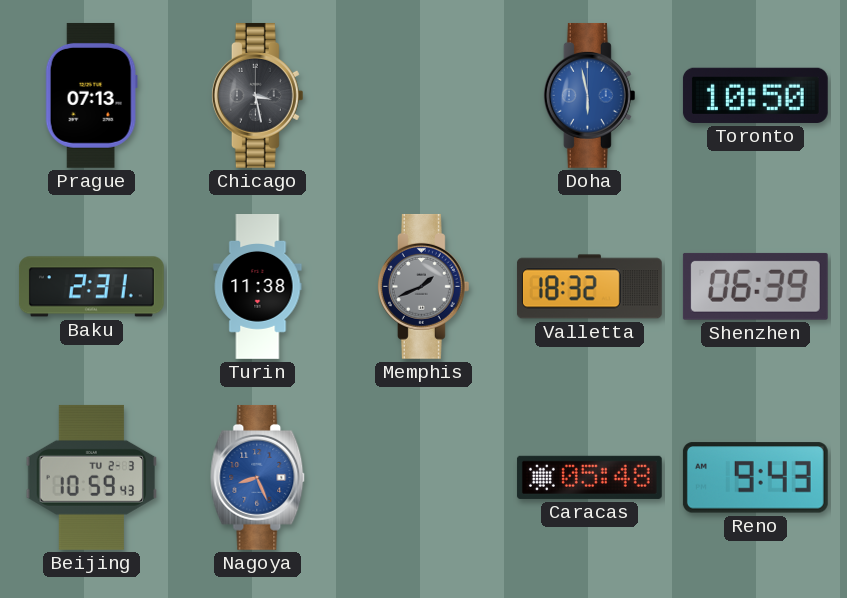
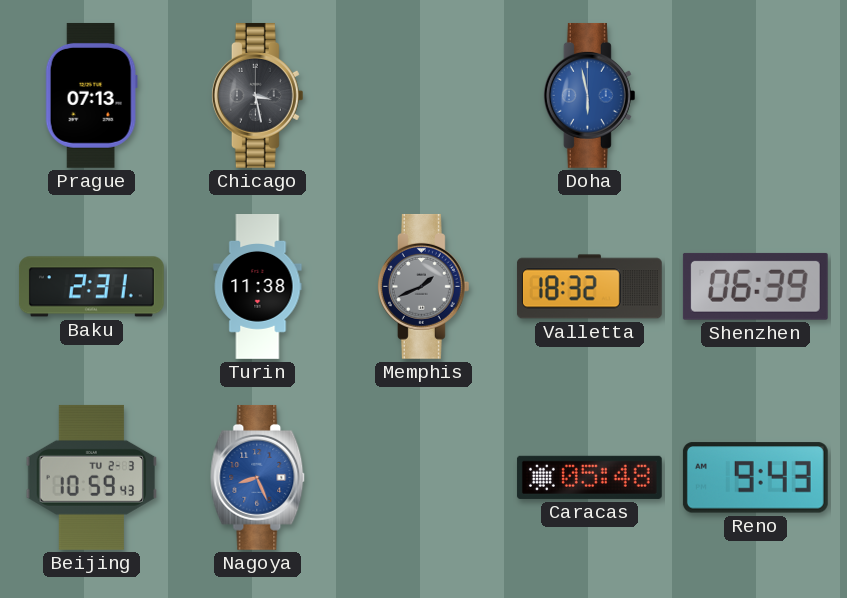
Toronto: 10:50 -> none (755, 95)
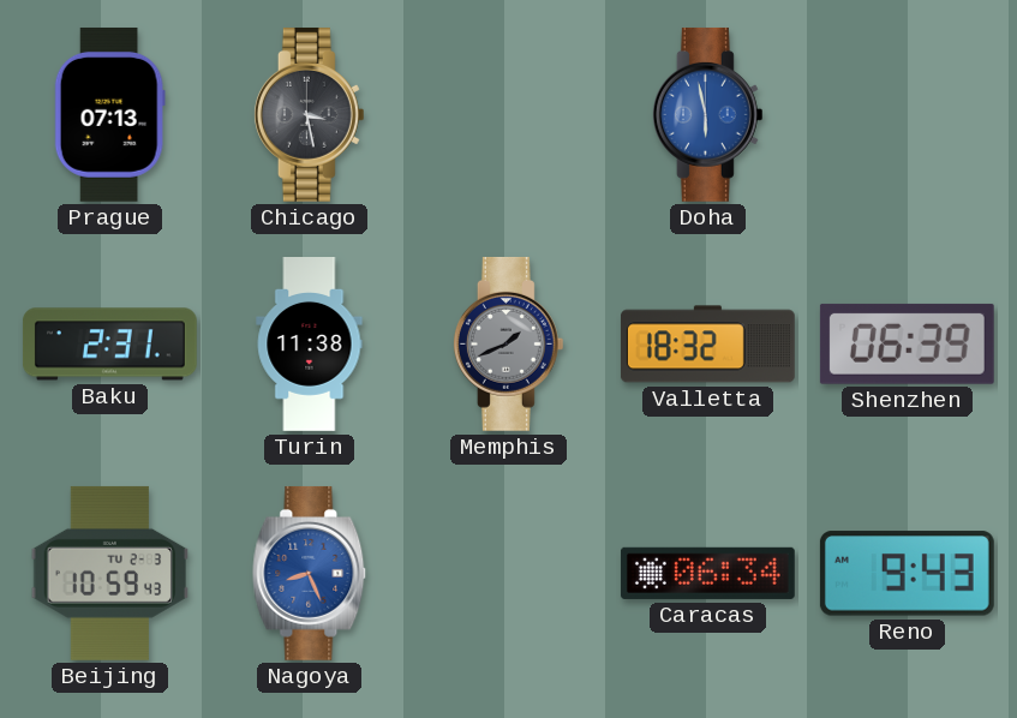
Caracas: 05:48 -> 06:34 (707, 573)
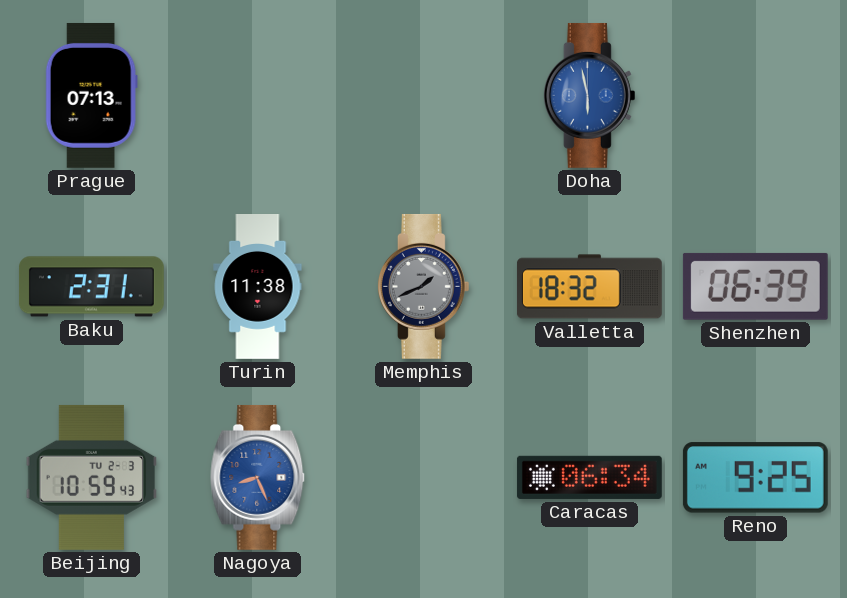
Chicago: 3:28 -> none (309, 114)
Reno: 9:43 -> 9:25 (755, 478)
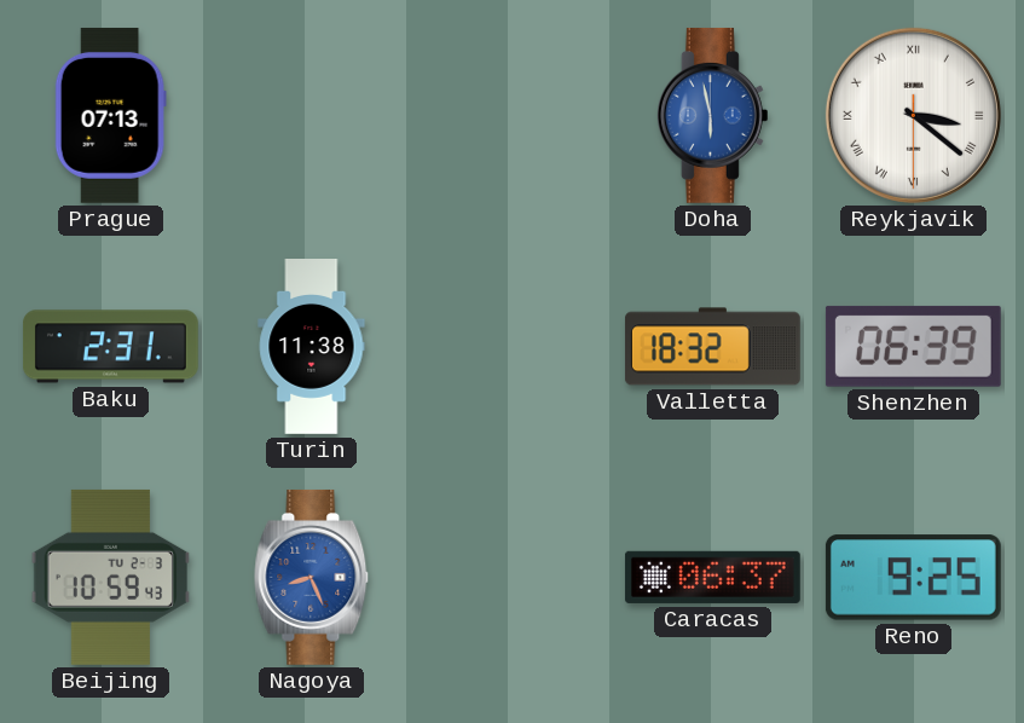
Reykjavik: none -> 3:21 (913, 115)
Memphis: 1:41 -> none (423, 286)
Caracas: 06:34 -> 06:37 (712, 577)
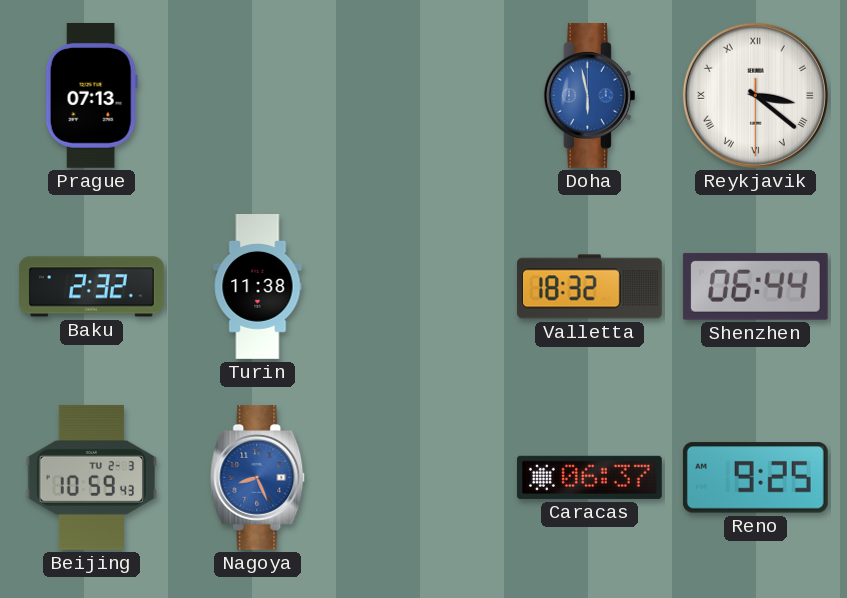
Baku: 2:31 -> 2:32 (91, 287)
Shenzhen: 06:39 -> 06:44 (755, 286)
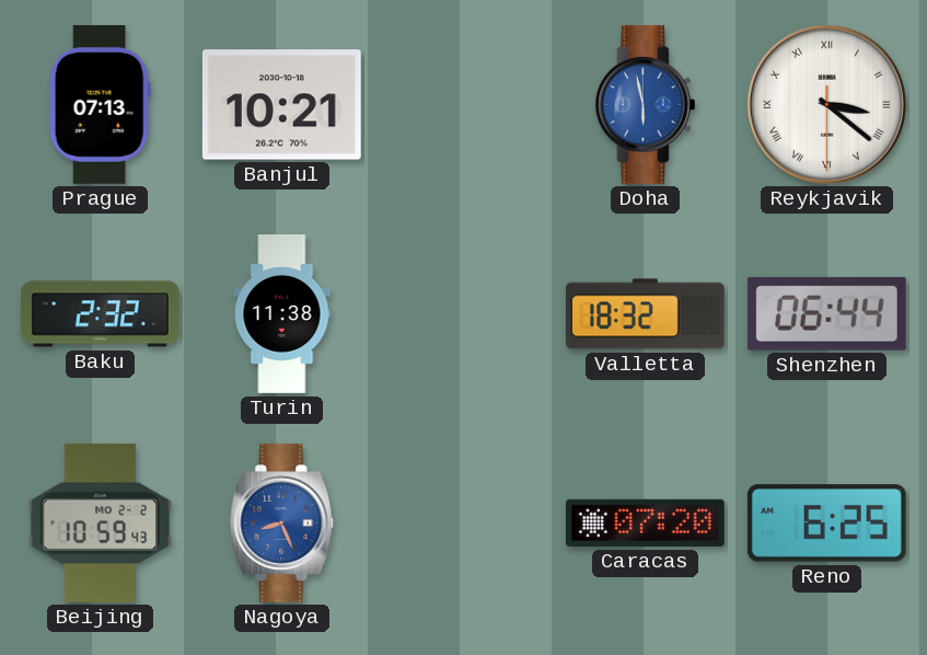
Banjul: none -> 10:21 (281, 105)
Beijing date: TU 2-3 -> MO 2-2 (101, 522)
Caracas: 06:37 -> 07:20 (645, 522)
Reno: 9:25 -> 6:25 (826, 524)
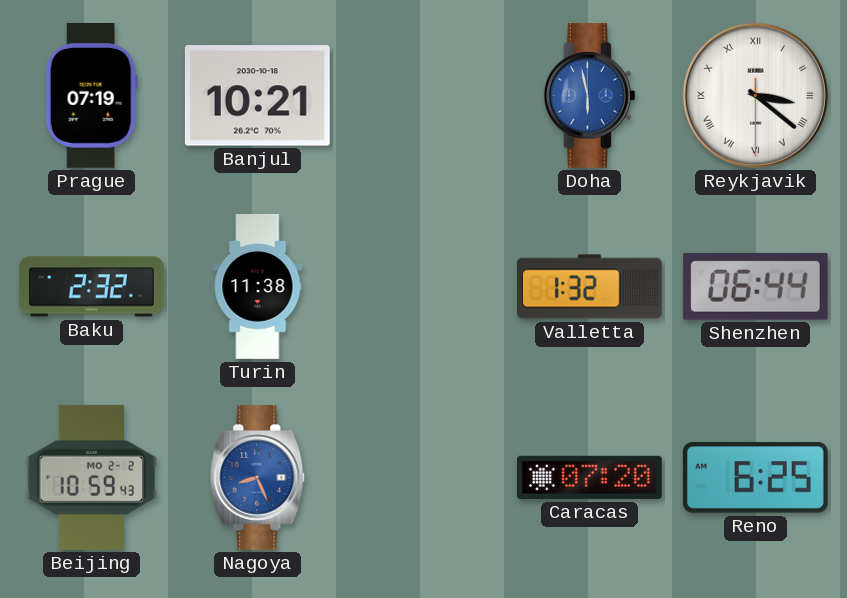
Prague: 07:13 -> 07:19 (91, 95)
Valletta: 18:32 -> 1:32 (589, 287)
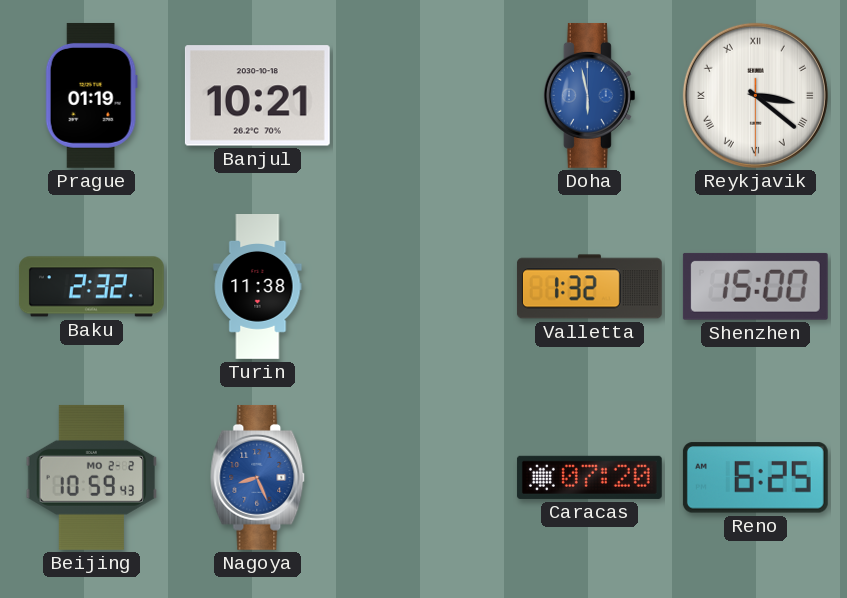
Prague: 07:19 -> 01:19 (91, 95)
Shenzhen: 06:44 -> 15:00 (755, 286)
